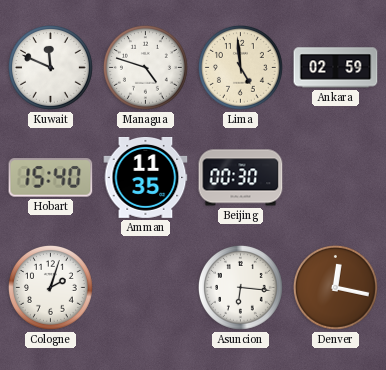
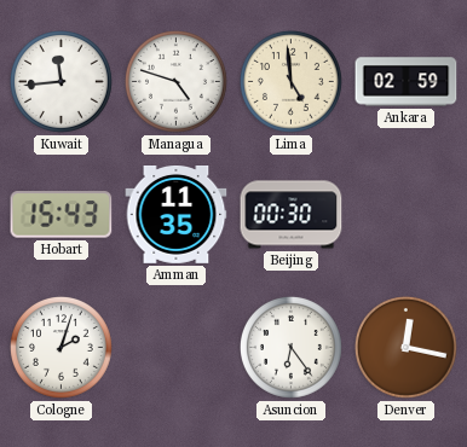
Kuwait: 11:49 -> 11:44 (62, 82)
Hobart: 15:40 -> 15:43 (62, 215)
Asuncion: 6:16 -> 6:24 (292, 348)
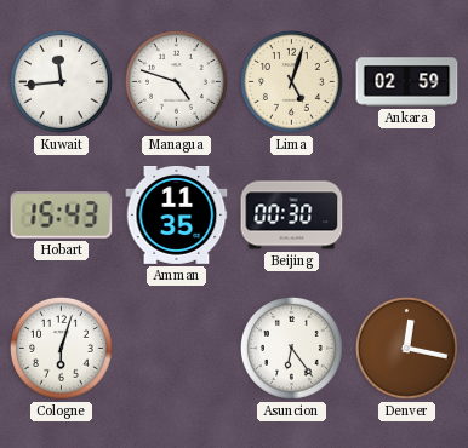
Lima: 4:59 -> 5:03 (292, 82)
Cologne: 2:03 -> 6:03 (62, 349)
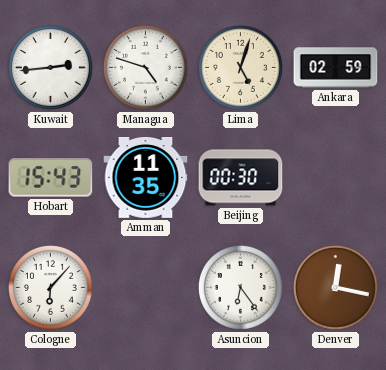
Kuwait: 11:44 -> 2:44 (51, 68)
Cologne: 6:03 -> 6:07 (51, 288)
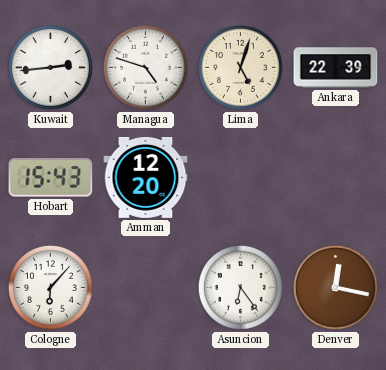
Ankara: 02:59 -> 22:39 (336, 68)
Amman: 11:35 -> 12:20 (146, 178)
Beijing: 00:30 -> none (241, 178)
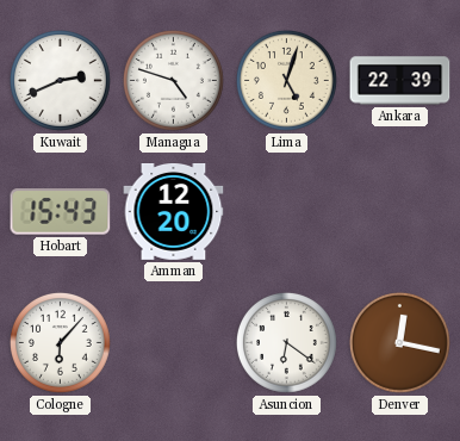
Kuwait: 2:44 -> 2:41 (61, 81)
Asuncion: 6:24 -> 6:21 (287, 343)
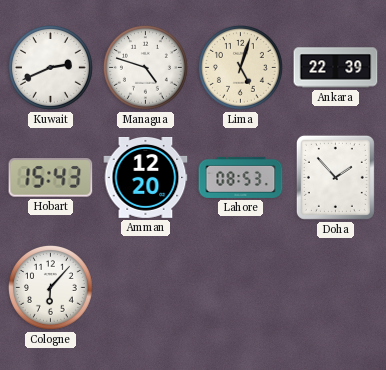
Lahore: none -> 08:53 (241, 177)
Doha: none -> 1:53 (335, 177)
Asuncion: 6:21 -> none (287, 343)
Denver: 12:17 -> none (400, 343)
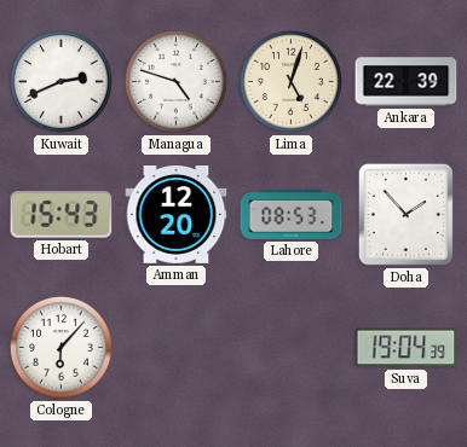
Suva: none -> 19:04 (407, 348)
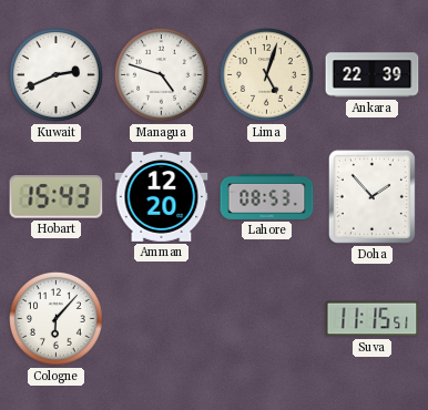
Suva: 19:04 -> 11:15 (373, 319)
